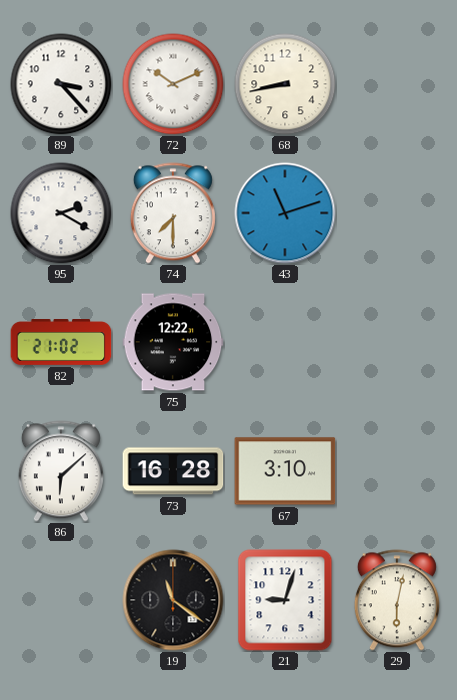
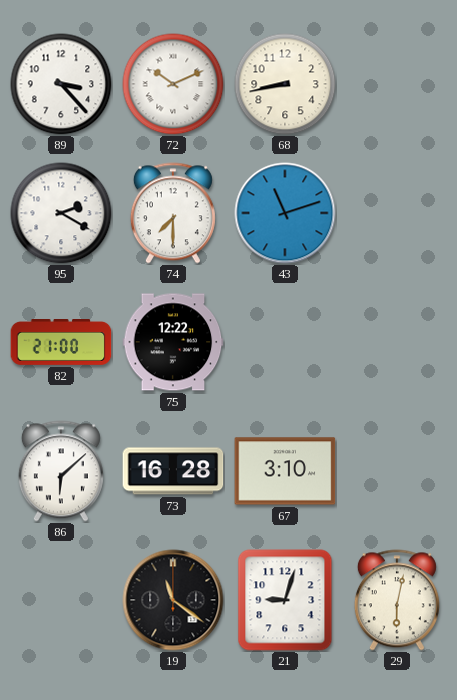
82: 21:02 -> 21:00 (61, 343)
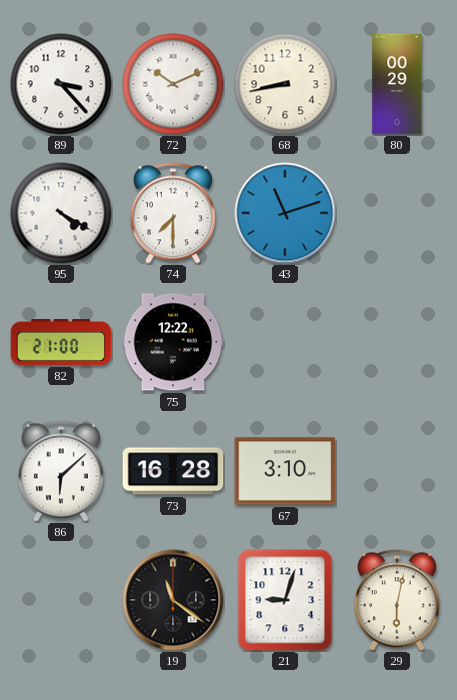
80: none -> 00:29 (397, 84)
95: 2:20 -> 4:20 (61, 213)
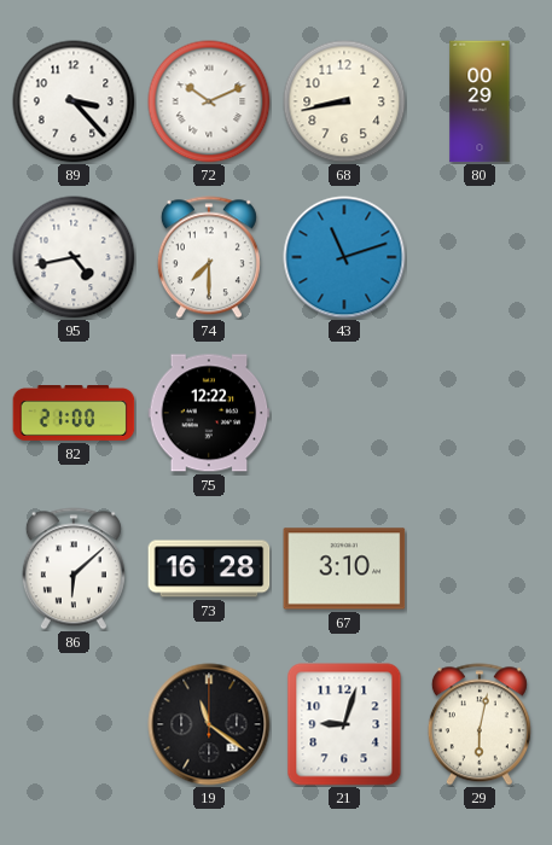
95: 4:20 -> 4:43 (74, 257)
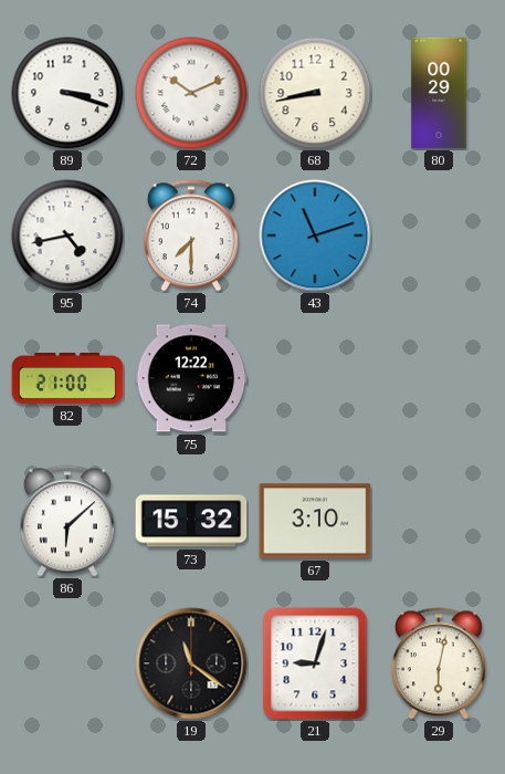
89: 3:23 -> 3:18 (67, 93)
73: 16:28 -> 15:32 (191, 521)
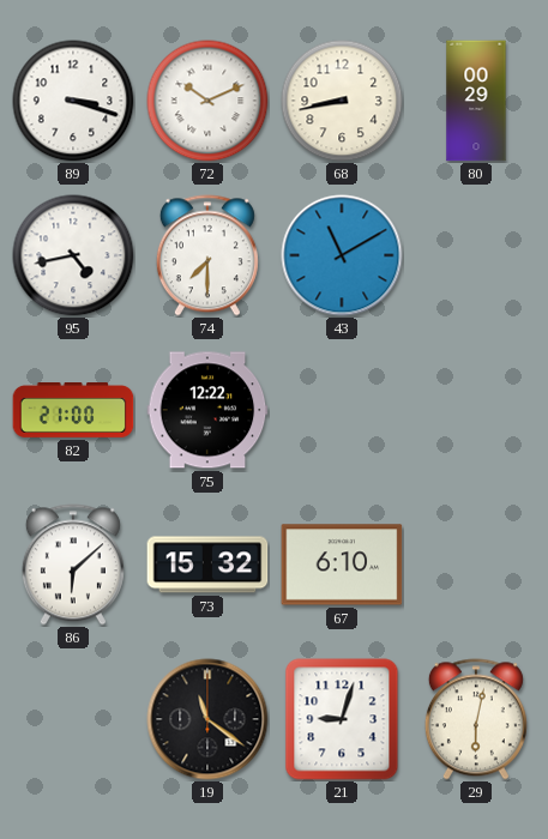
43: 11:12 -> 11:10 (342, 255)
67: 3:10 -> 6:10 (342, 565)
